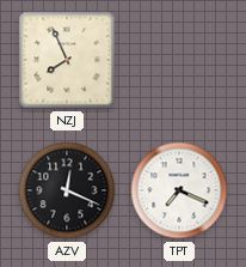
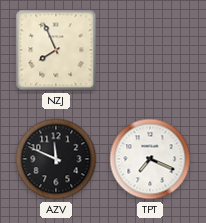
AZV: 12:19 -> 11:49 (56, 159)
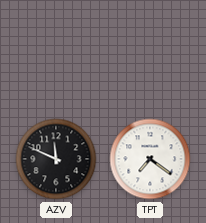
NZJ: 7:56 -> none (56, 50)
TPT: 7:19 -> 7:21 (150, 159)
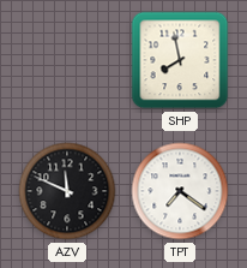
SHP: none -> 7:58 (180, 60)
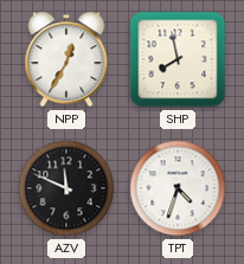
NPP: none -> 12:35 (66, 59)
TPT: 7:21 -> 4:33 (178, 188)
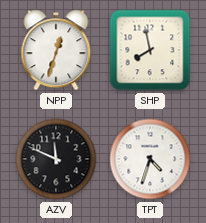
NPP: 12:35 -> 12:33 (56, 50)
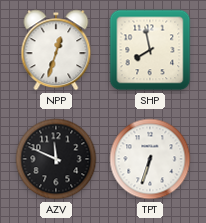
TPT: 4:33 -> 6:33 (150, 159)
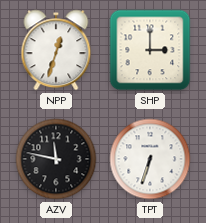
SHP: 7:58 -> 3:00 (150, 50)
AZV: 11:49 -> 11:47 (56, 159)
